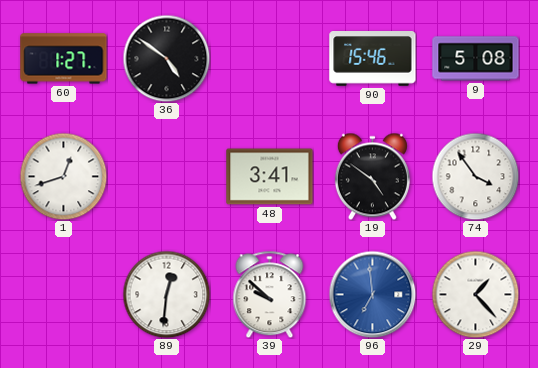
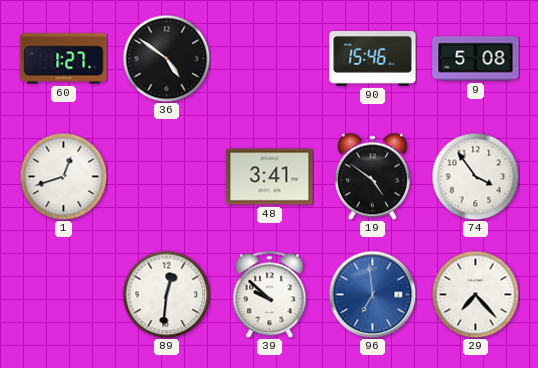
29: 1:23 -> 7:23 (475, 294)
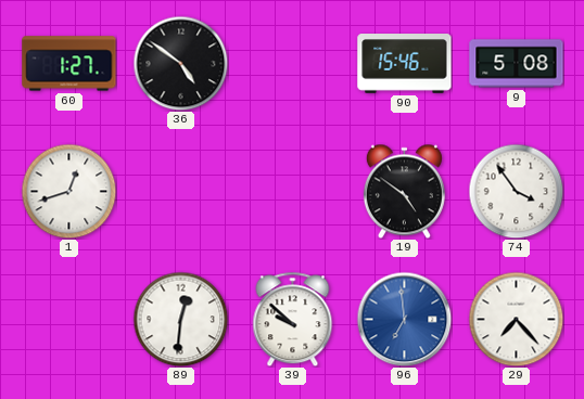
48: 3:41 -> none (270, 177)
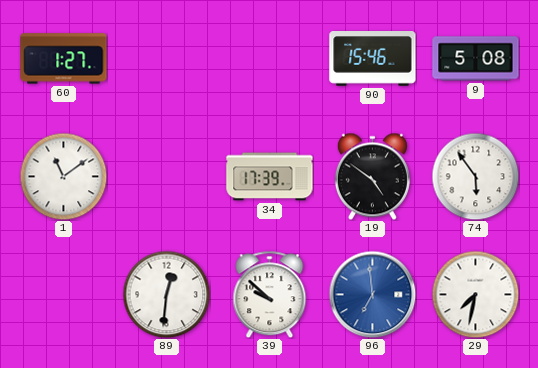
36: 4:51 -> none (180, 63)
1: 12:42 -> 11:09 (63, 176)
34: none -> 17:39 (270, 177)
74: 3:54 -> 5:54 (475, 176)
29: 7:23 -> 7:32 (475, 294)
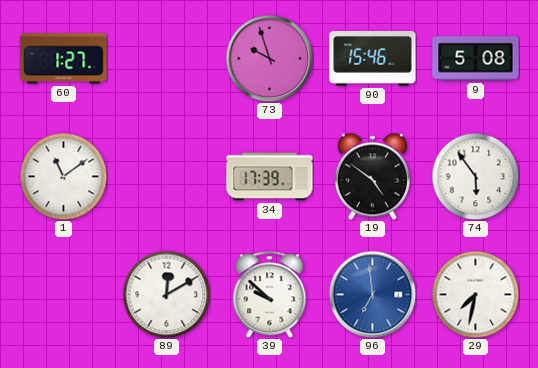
73: none -> 9:57 (269, 58)
89: 12:31 -> 12:10 (166, 294)
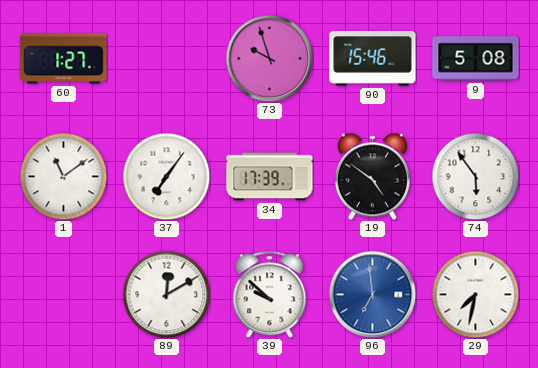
37: none -> 7:06 (166, 176)
